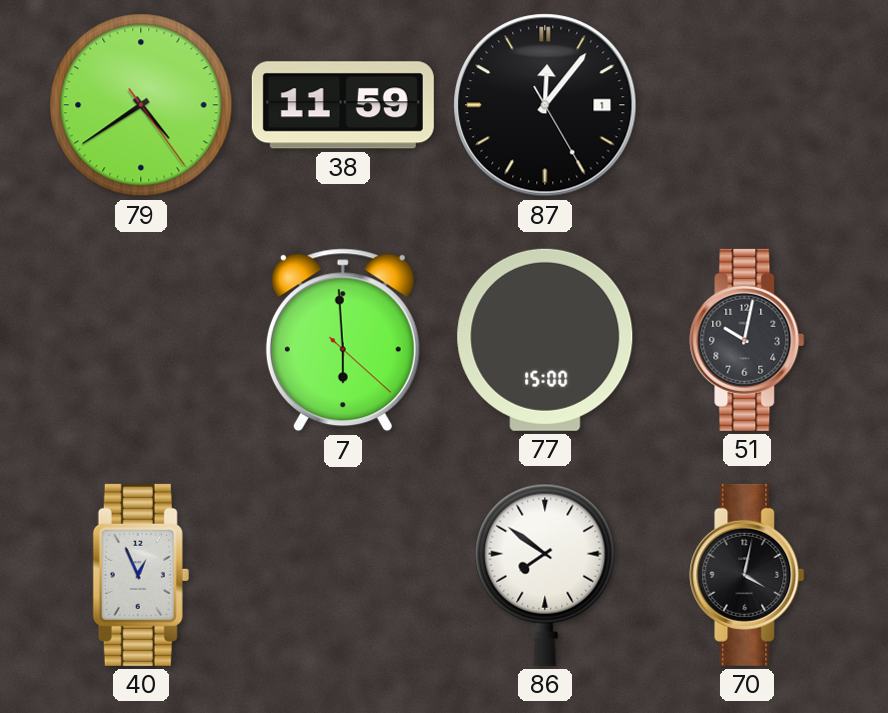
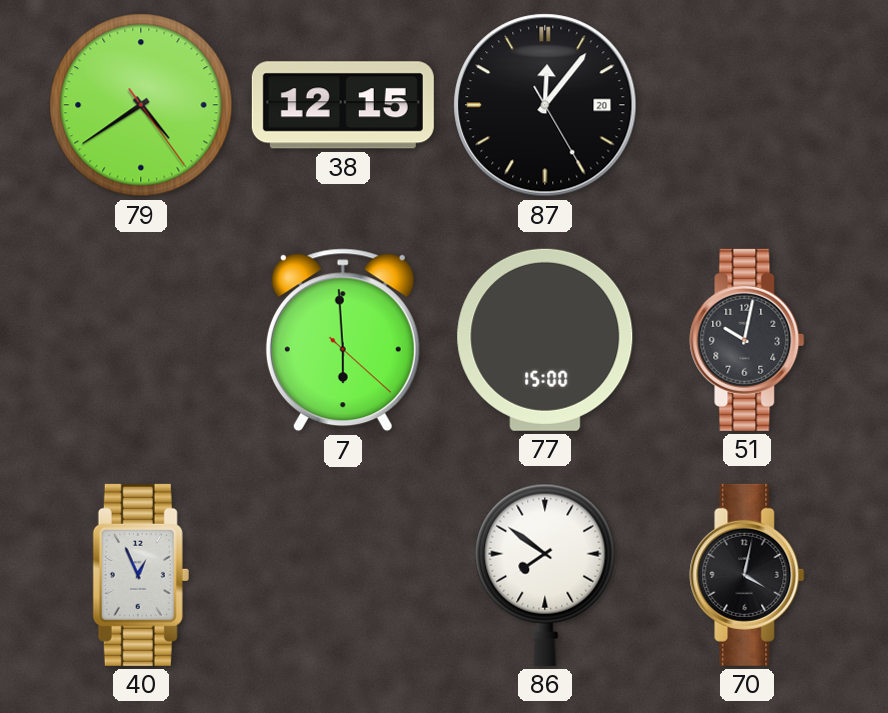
38: 11:59 -> 12:15 (343, 105)
87 date: 1 -> 20 (545, 105)
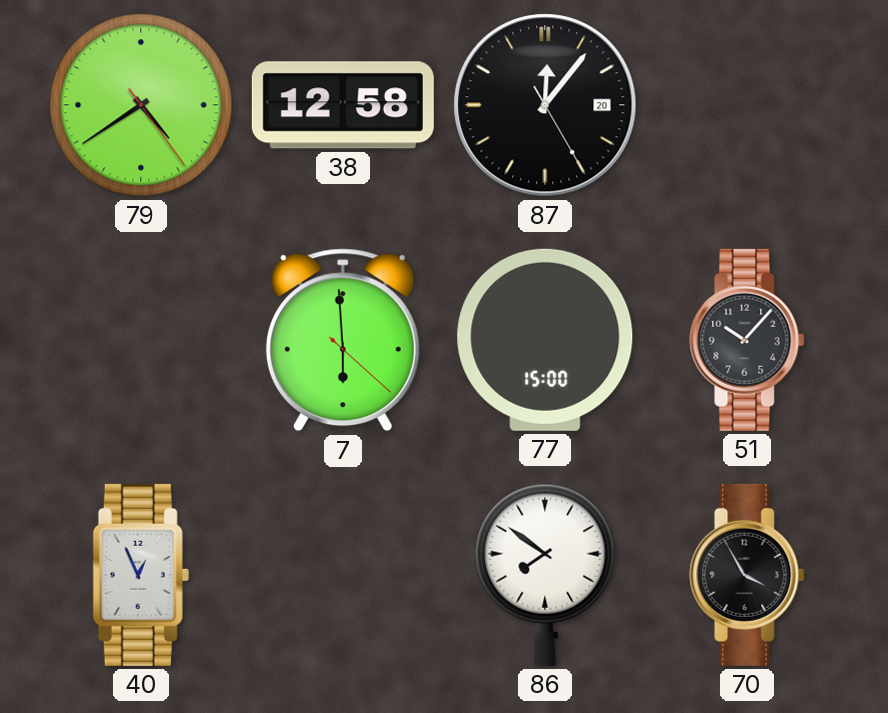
38: 12:15 -> 12:58 (343, 105)
51: 10:02 -> 10:07 (747, 340)
70: 4:02 -> 3:55 (747, 575)
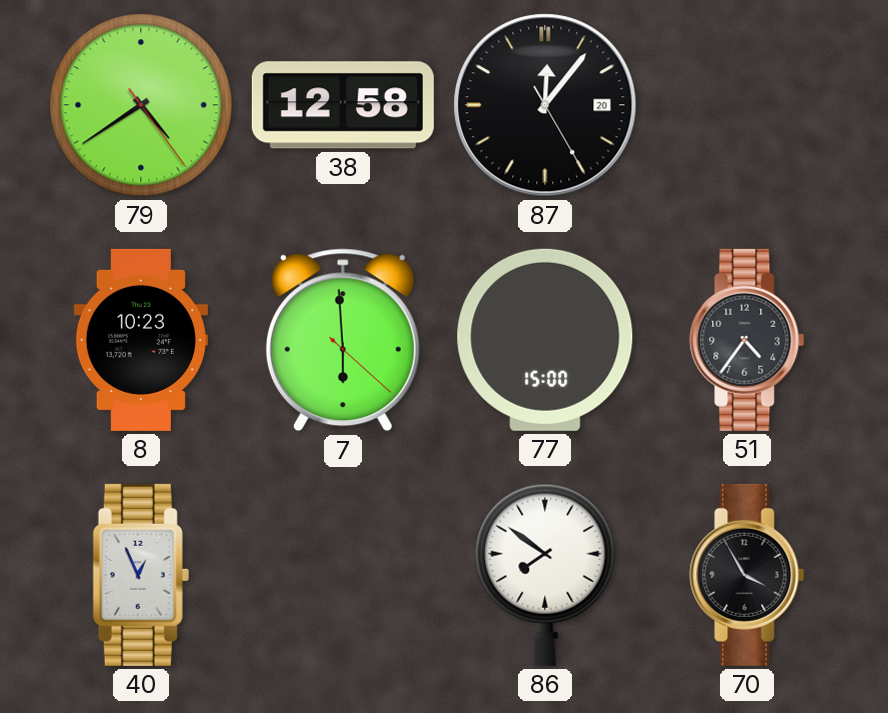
8: none -> 10:23 (141, 340)
51: 10:07 -> 4:36 (747, 340)
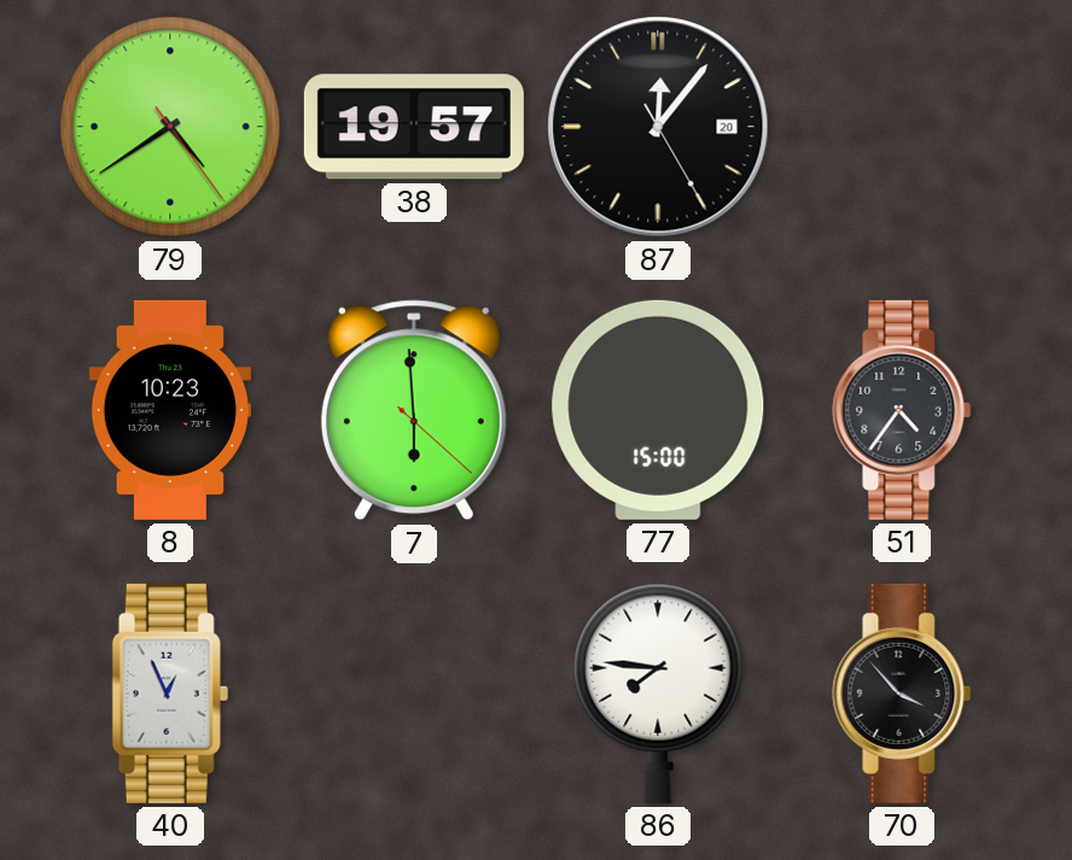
38: 12:58 -> 19:57 (414, 127)
86: 7:51 -> 7:46 (658, 694)
70: 3:55 -> 3:53 (902, 694)
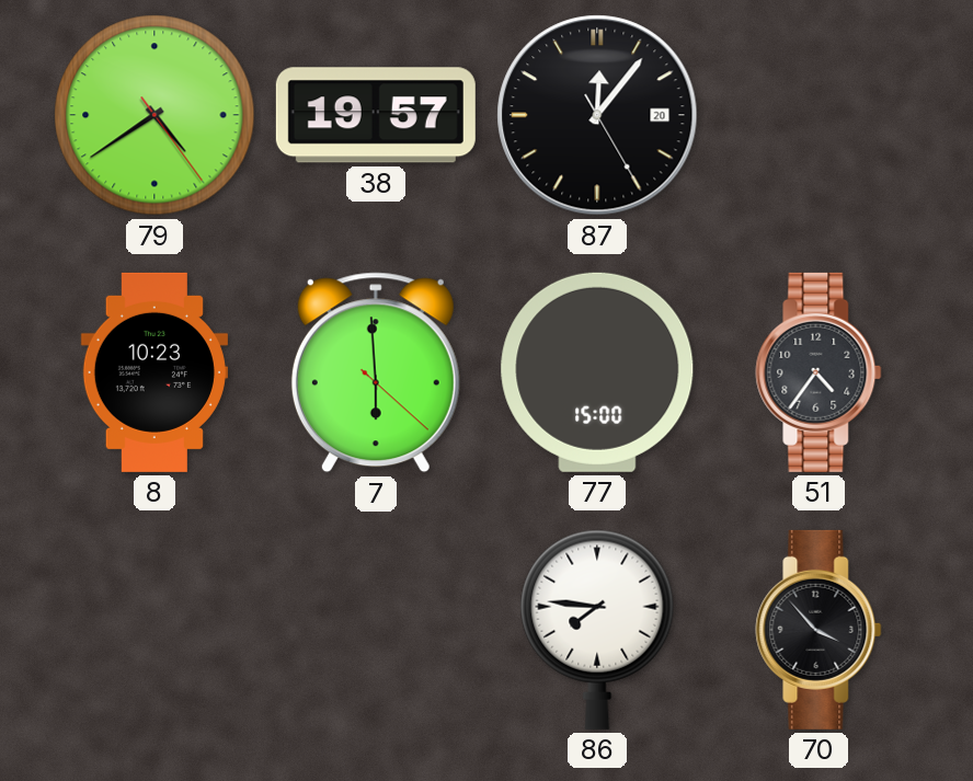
40: 12:56 -> none (170, 694)
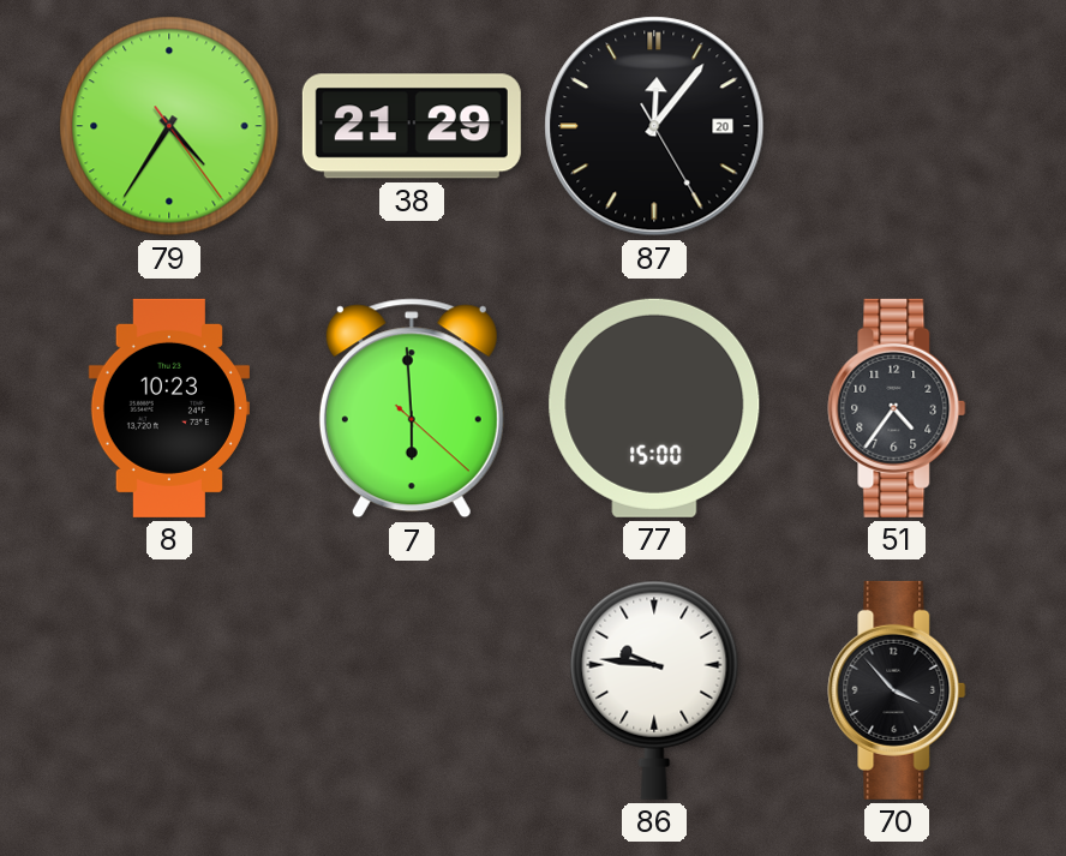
79: 4:39 -> 4:35 (169, 126)
38: 19:57 -> 21:29 (412, 126)
86: 7:46 -> 9:46 (654, 690)
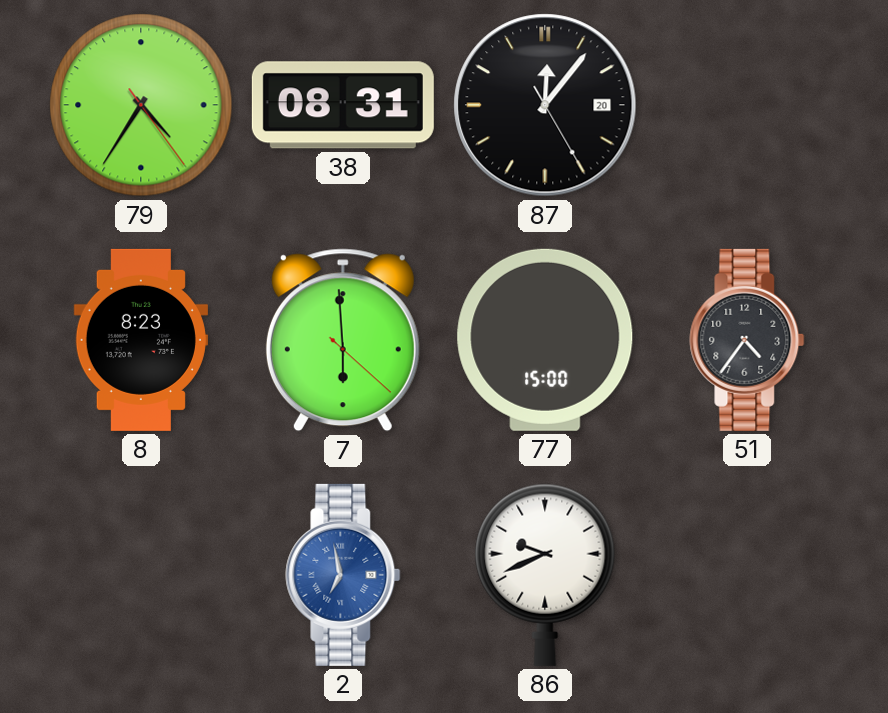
38: 21:29 -> 08:31 (343, 105)
8: 10:23 -> 8:23 (141, 340)
2: none -> 6:58 (343, 575)
86: 9:46 -> 9:41 (545, 575)
70: 3:53 -> none (897, 690)
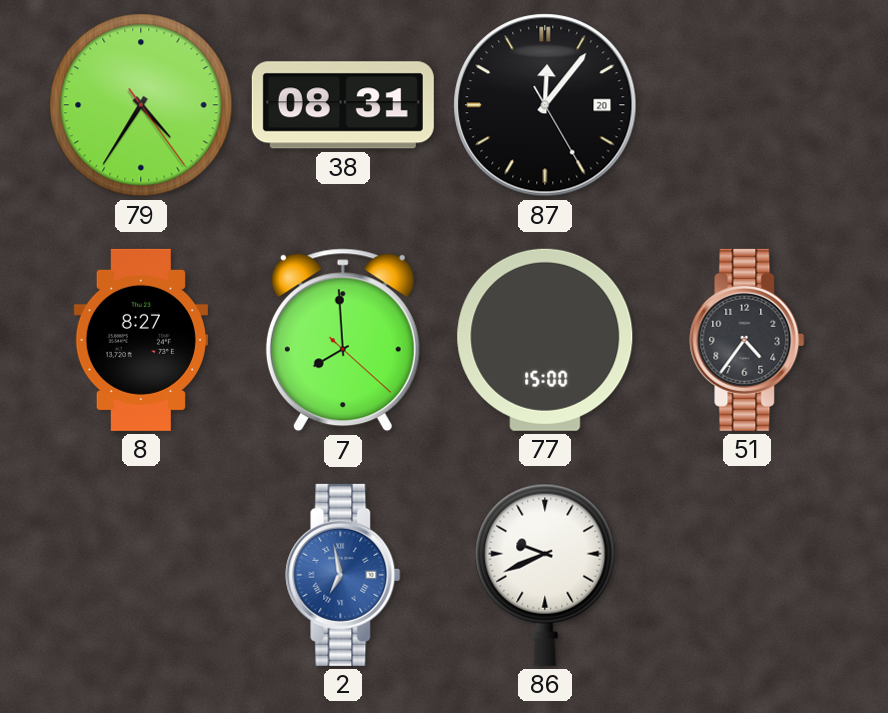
8: 8:23 -> 8:27 (141, 340)
7: 5:59 -> 7:59 (343, 340)
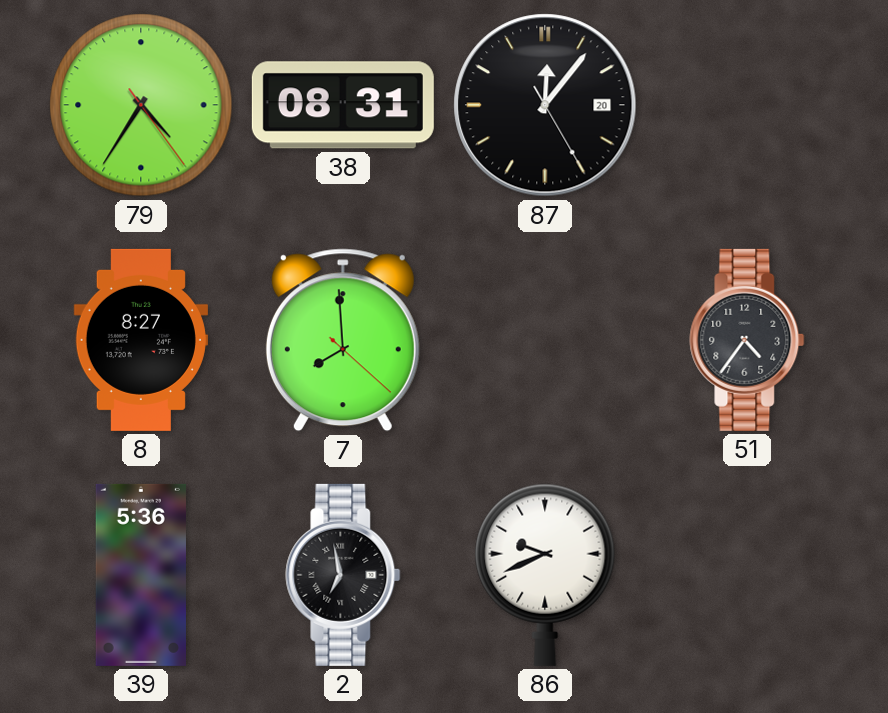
77: 15:00 -> none (545, 340)
39: none -> 5:36 (141, 575)
2 dial: blue -> black (343, 575)
